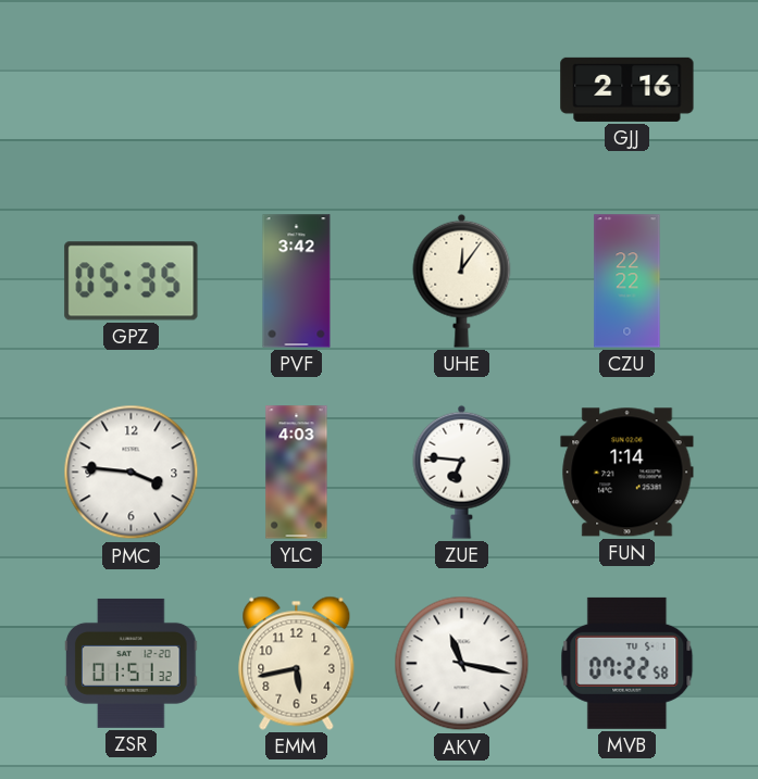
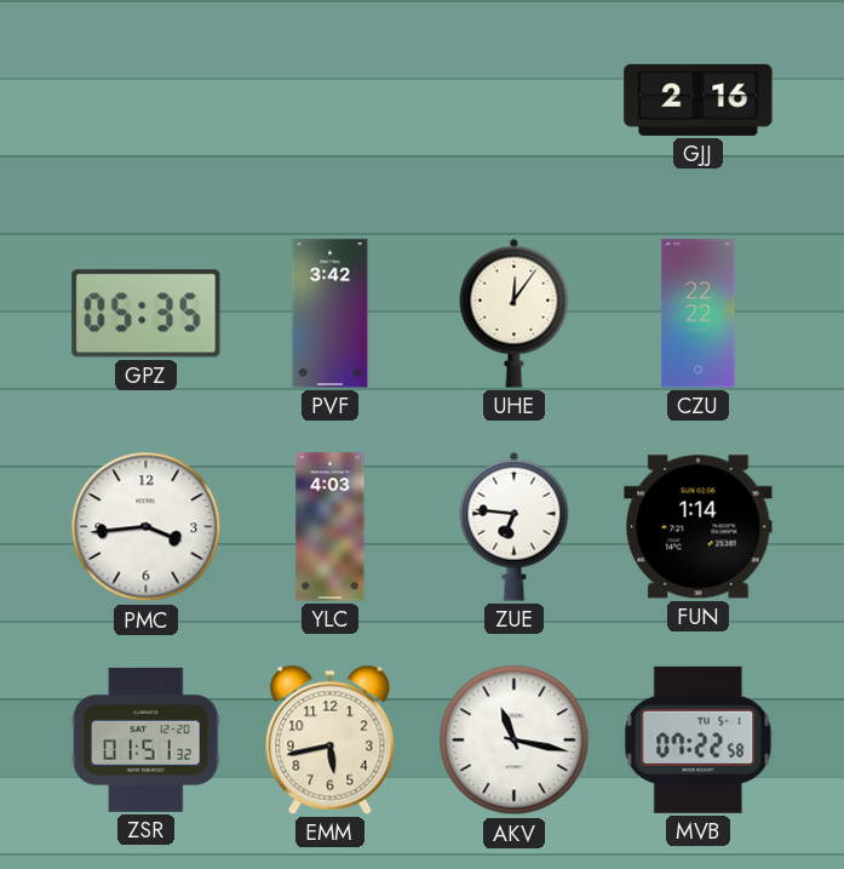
PMC: 3:46 -> 3:44 (147, 527)
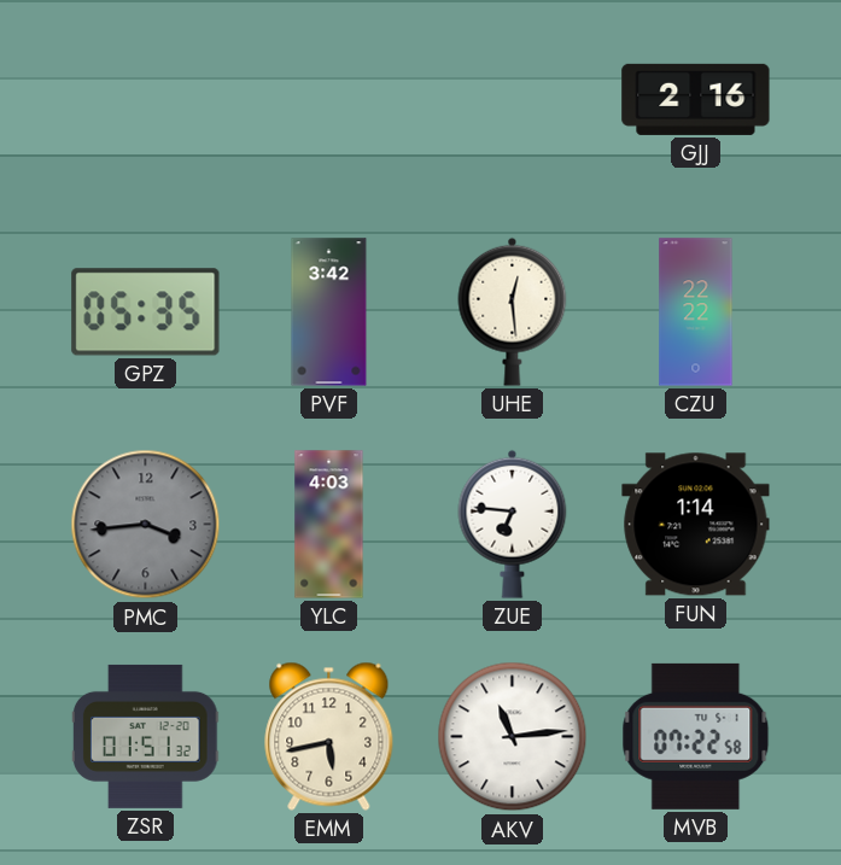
UHE: 12:06 -> 12:29 (513, 311)
PMC dial: white -> grey (146, 525)
AKV: 11:17 -> 11:14 (513, 737)
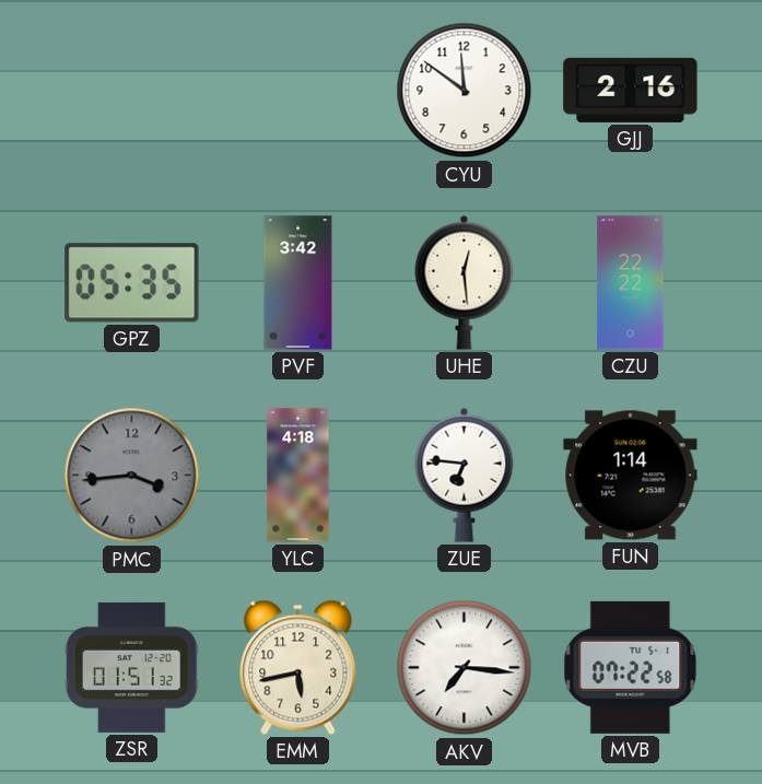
CYU: none -> 11:51 (465, 91)
YLC: 4:03 -> 4:18 (298, 476)
AKV: 11:14 -> 7:16 (465, 668)
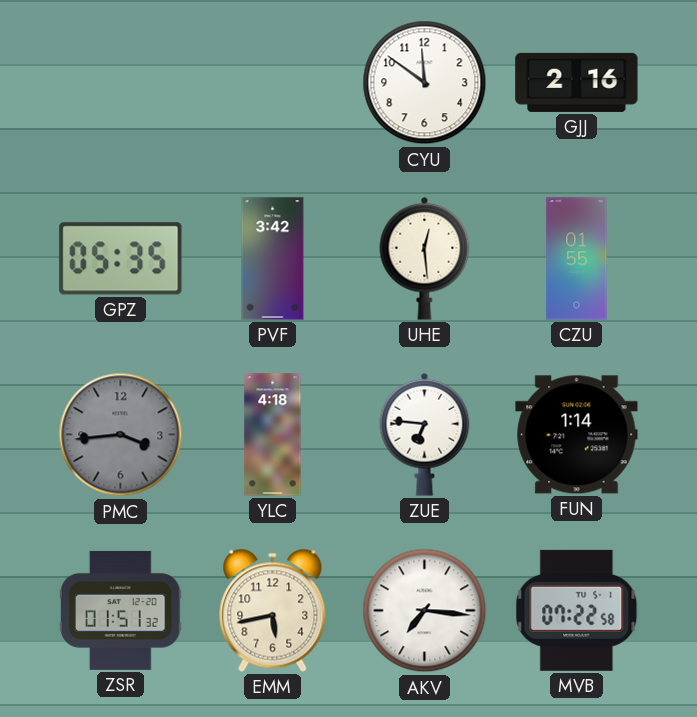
CZU: 22:22 -> 01:55 (577, 259)
